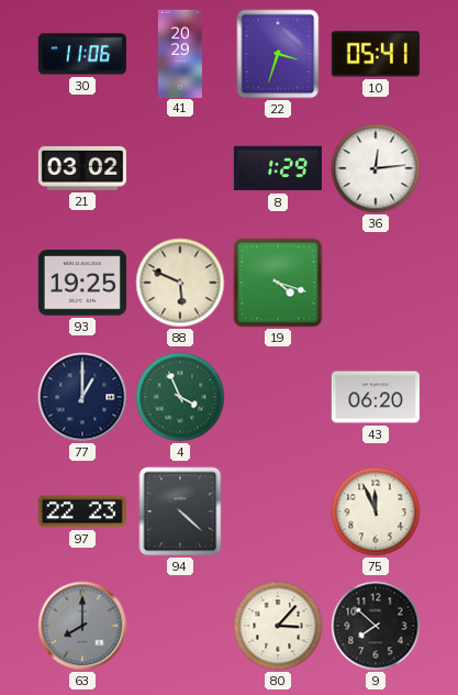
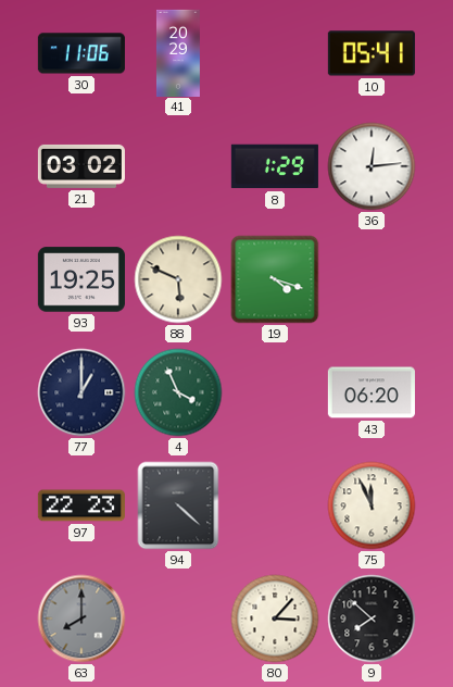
22: 3:33 -> none (278, 54)
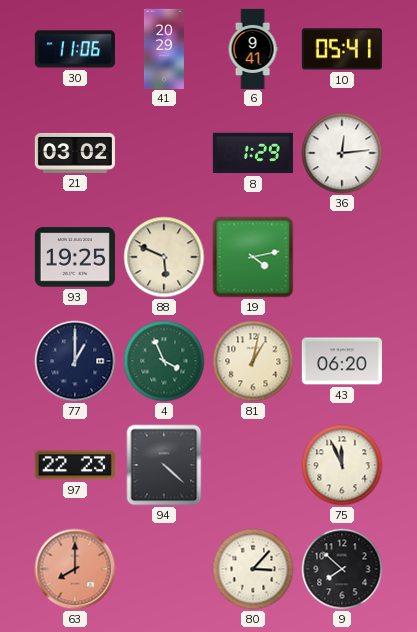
6: none -> 9:41 (253, 48)
19: 4:18 -> 4:13 (253, 257)
81: none -> 1:02 (253, 361)
63 dial: grey -> salmon (75, 569)
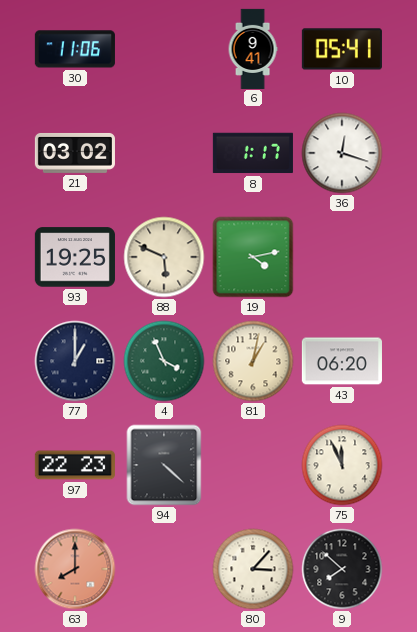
41: 20:29 -> none (164, 48)
8: 1:29 -> 1:17 (253, 153)
36: 12:14 -> 12:18 (342, 153)
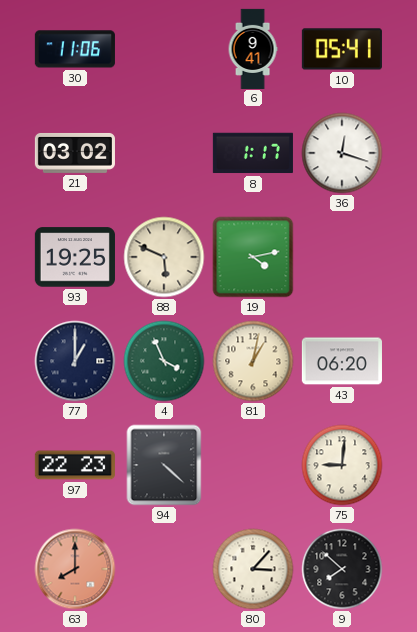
75: 11:56 -> 9:01 (342, 465)
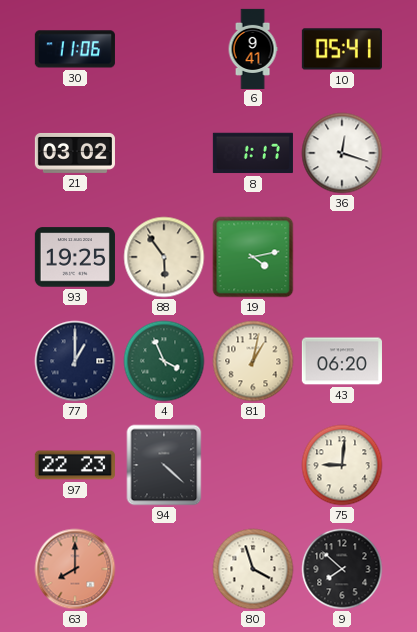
88: 5:49 -> 5:54 (164, 257)
80: 3:07 -> 3:57 (253, 569)
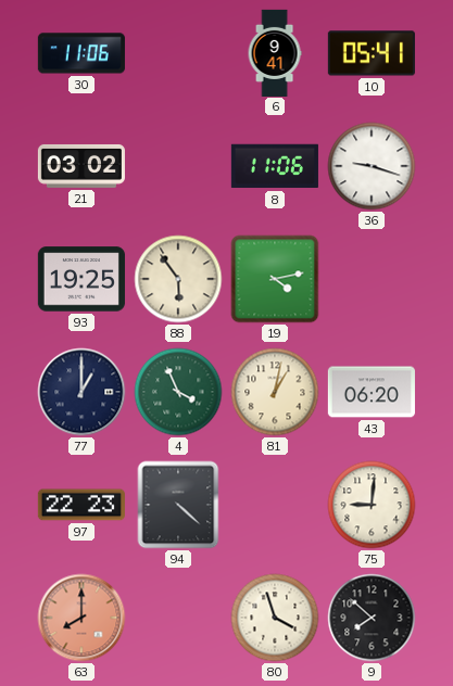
8: 1:17 -> 11:06 (275, 166)
36: 12:18 -> 9:18 (372, 166)
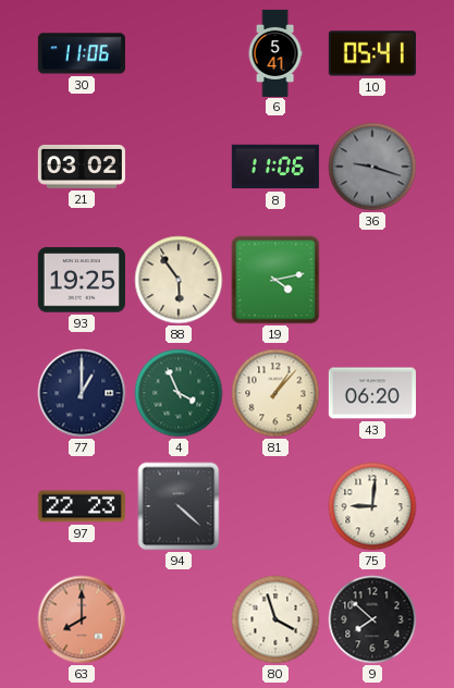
6: 9:41 -> 5:41 (275, 52)
36 dial: white -> grey (372, 167)
81: 1:02 -> 1:07 (275, 393)
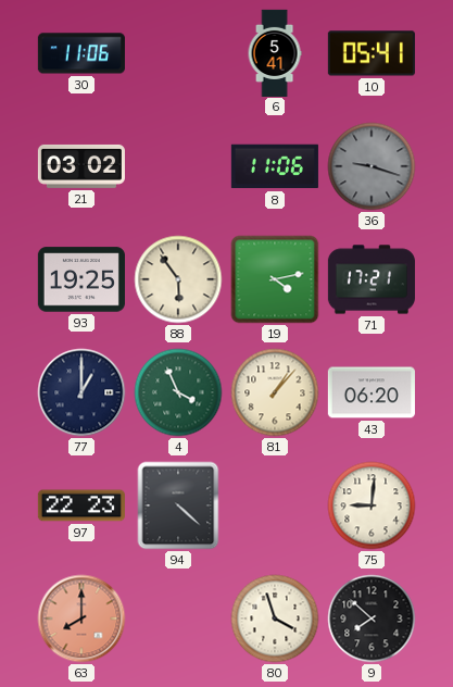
71: none -> 17:21 (372, 279)
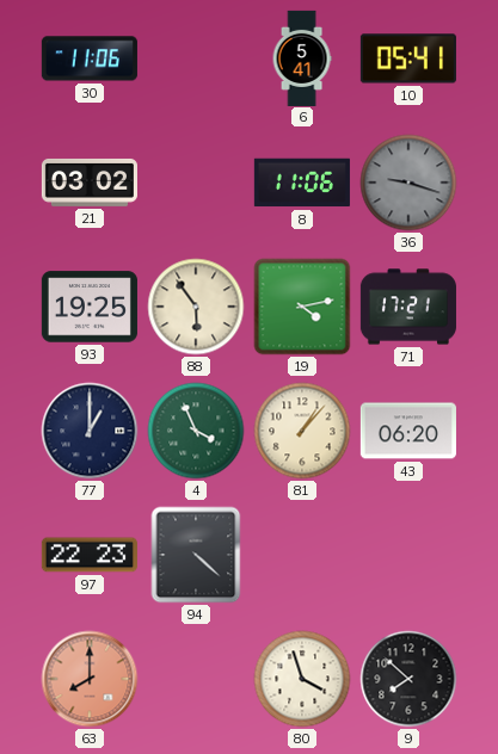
75: 9:01 -> none (372, 505)
